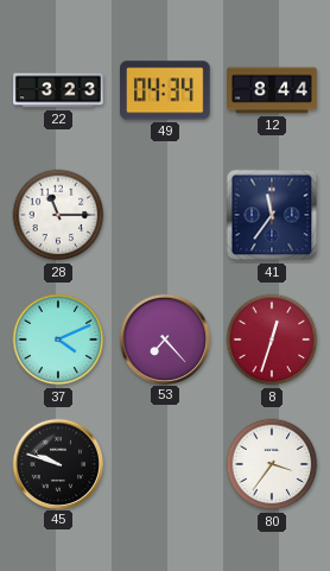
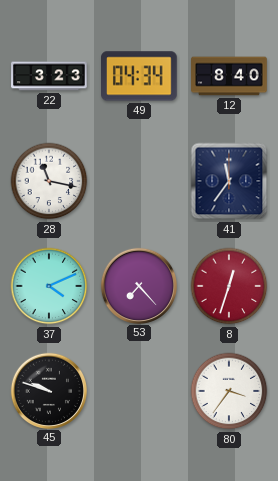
12: 8:44 -> 8:40 (229, 76)
28: 11:15 -> 11:17 (49, 181)
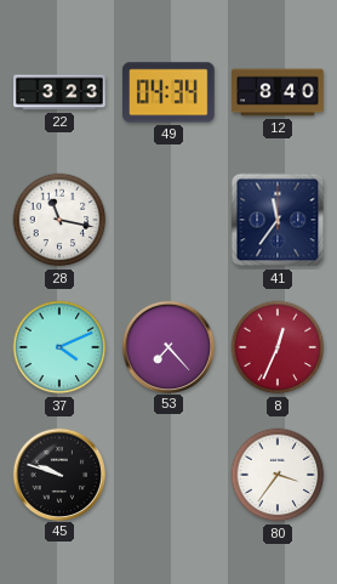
8: 12:33 -> 12:34 (278, 347)
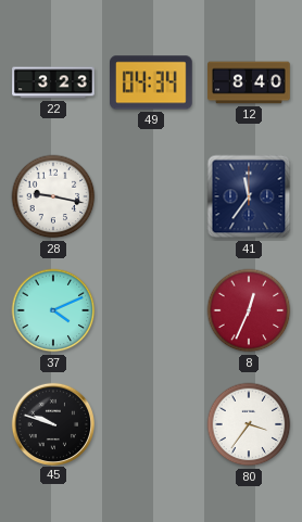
28: 11:17 -> 9:17 (53, 196)
53: 7:23 -> none (167, 346)
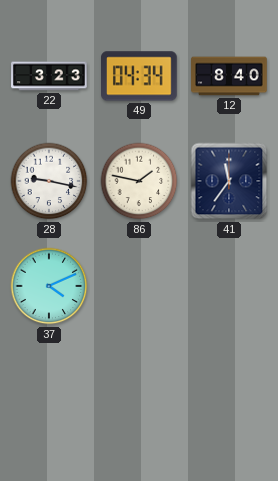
86: none -> 1:47 (139, 181)
8: 12:34 -> none (249, 310)
45: 9:48 -> none (52, 423)
80: 3:36 -> none (249, 424)
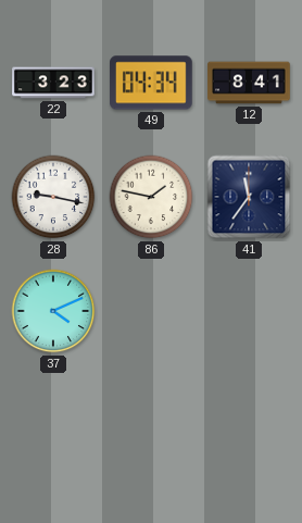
12: 8:40 -> 8:41 (249, 83)
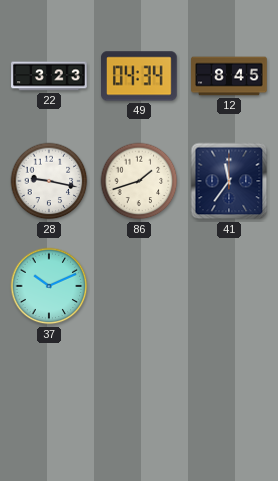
12: 8:41 -> 8:45 (229, 76)
86: 1:47 -> 1:42 (139, 181)
37: 4:11 -> 10:11 (49, 286)
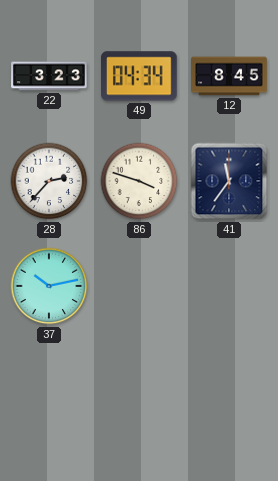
28: 9:17 -> 2:37 (49, 181)
86: 1:42 -> 3:48 (139, 181)
37: 10:11 -> 10:13 (49, 286)
